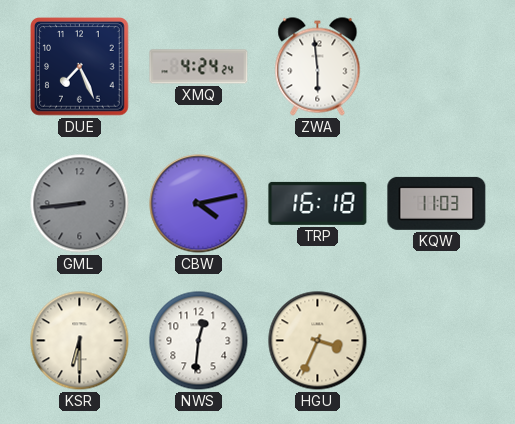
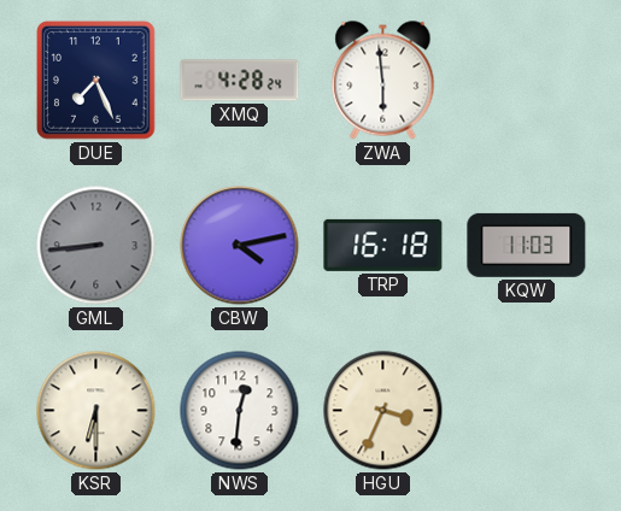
XMQ: 4:24 -> 4:28 (240, 81)
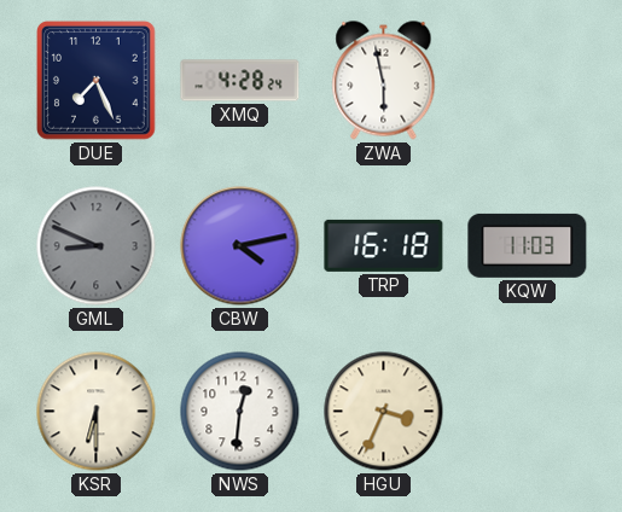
ZWA: 5:59 -> 5:58 (384, 81)
GML: 8:44 -> 8:49 (97, 246)
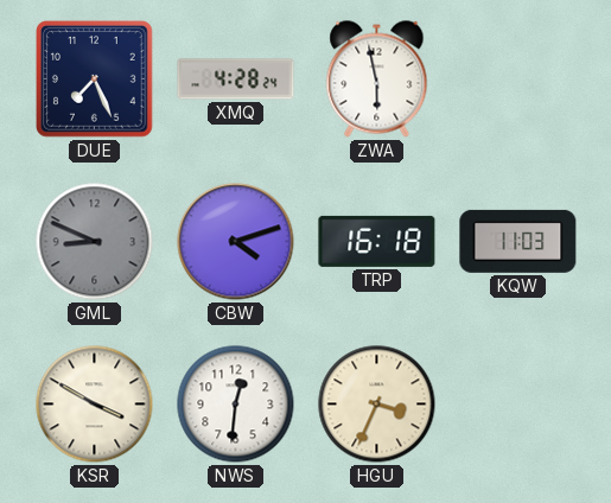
CBW: 4:13 -> 4:12 (236, 242)
KSR: 6:30 -> 3:50 (95, 405)
